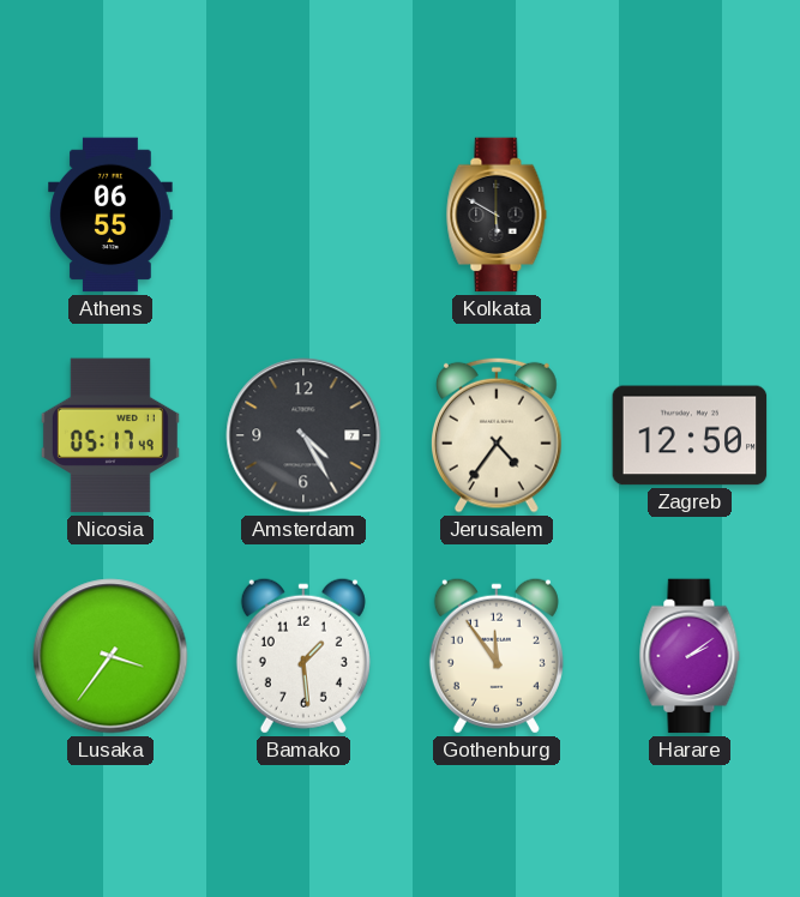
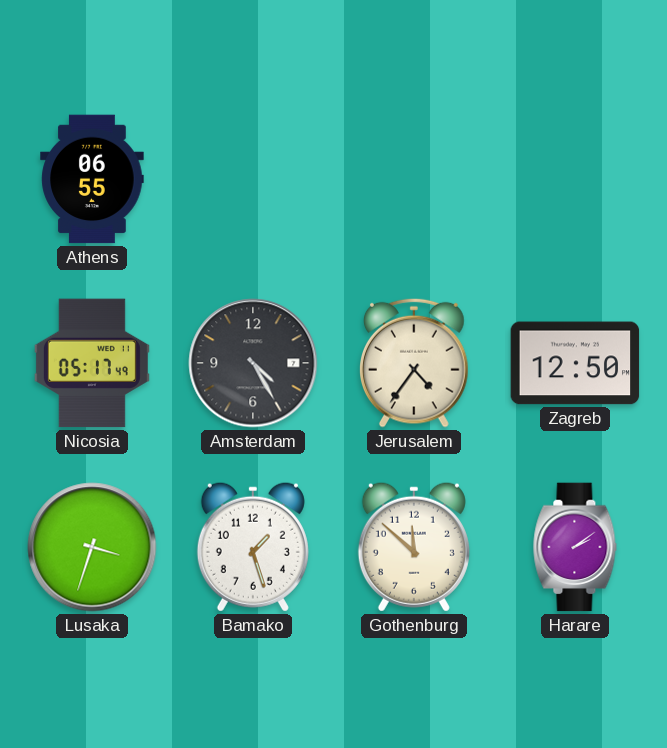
Kolkata: 5:50 -> none (497, 215)
Lusaka: 3:36 -> 3:33 (92, 547)
Bamako: 1:29 -> 1:27 (253, 547)
Gothenburg: 11:54 -> 11:52 (414, 547)
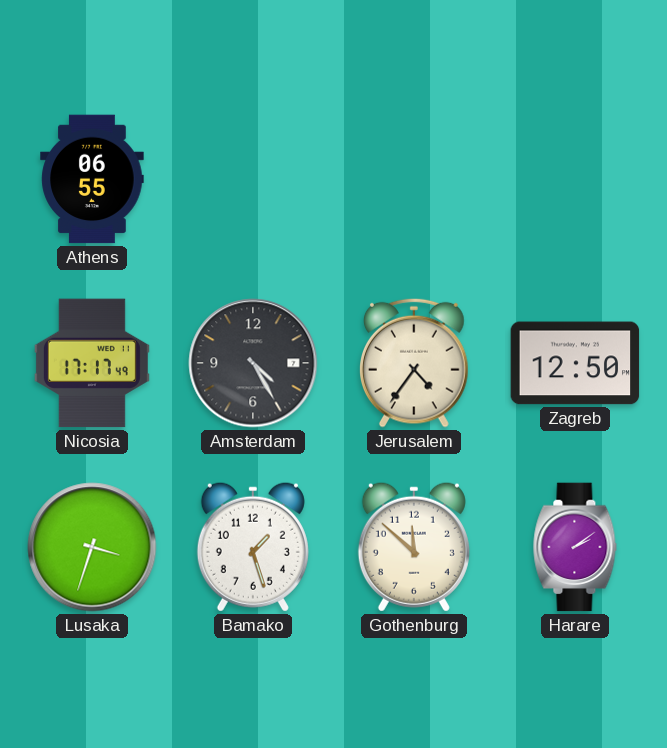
Nicosia: 05:17 -> 17:17 (92, 363)
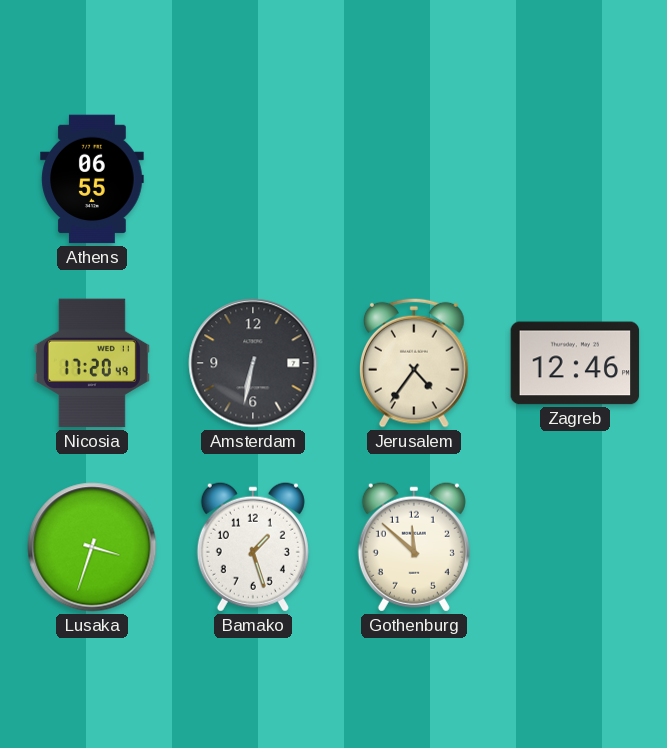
Nicosia: 17:17 -> 17:20 (92, 363)
Amsterdam: 4:25 -> 6:32 (253, 363)
Zagreb: 12:50 -> 12:46 (575, 363)
Harare: 2:09 -> none (575, 547)
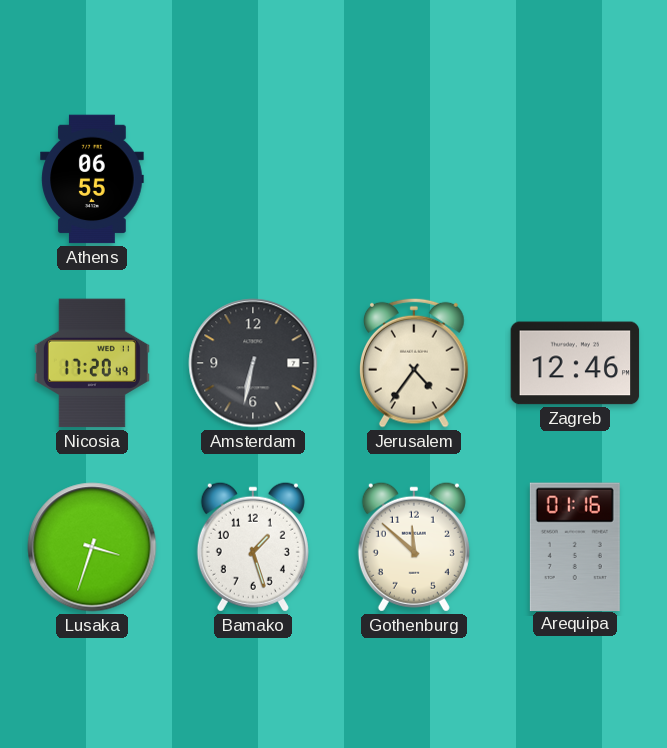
Arequipa: none -> 01:16 (575, 546)
